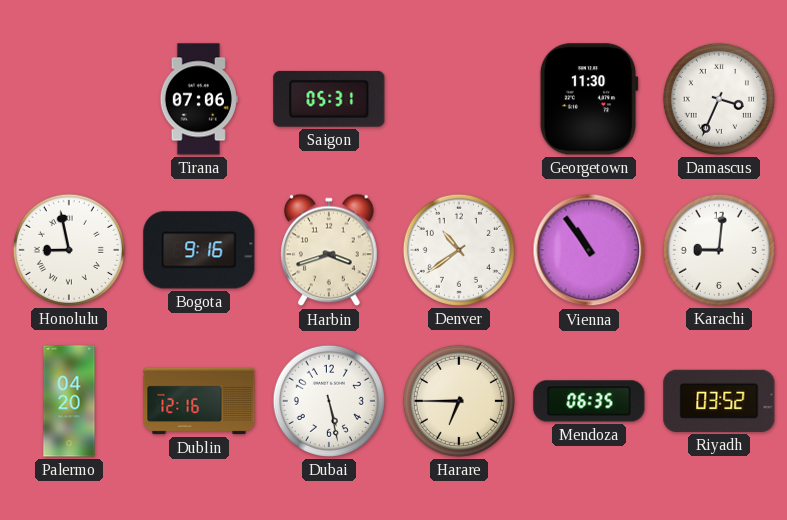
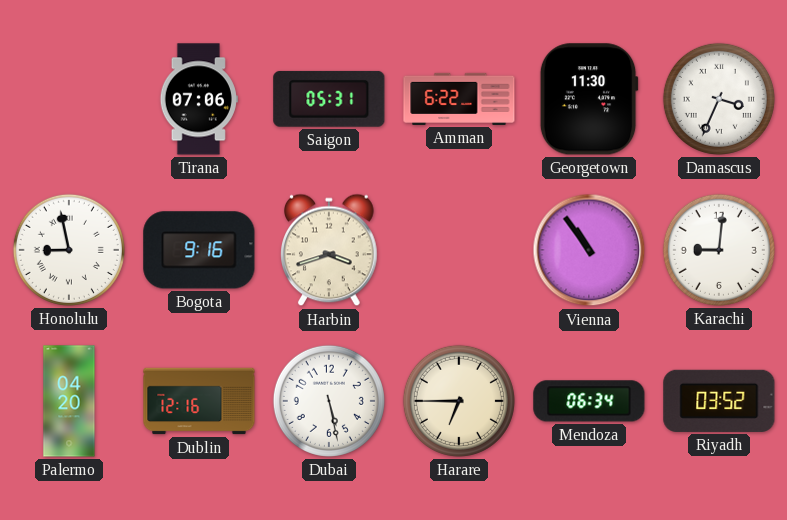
Amman: none -> 6:22 (459, 99)
Denver: 10:39 -> none (459, 250)
Mendoza: 06:35 -> 06:34 (589, 401)
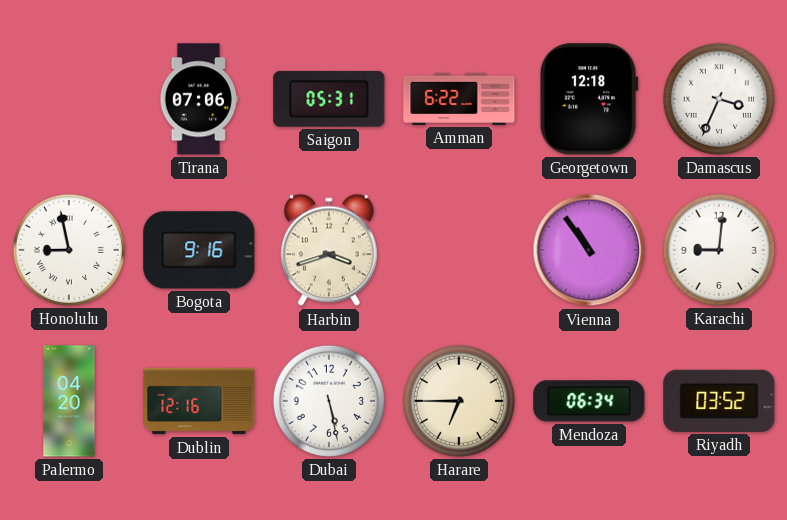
Georgetown: 11:30 -> 12:18 (589, 99)
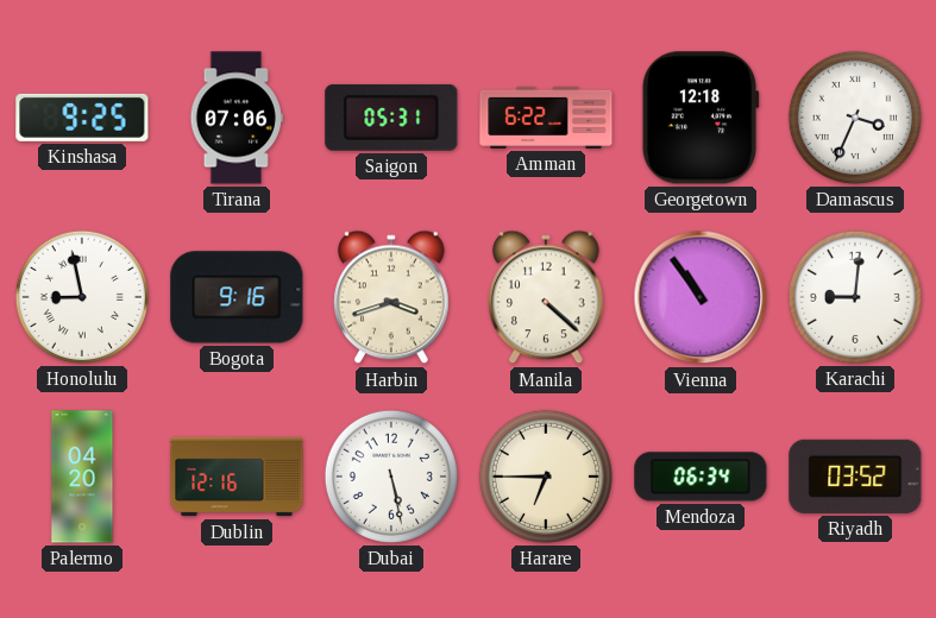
Kinshasa: none -> 9:25 (82, 118)
Manila: none -> 4:22 (547, 297)
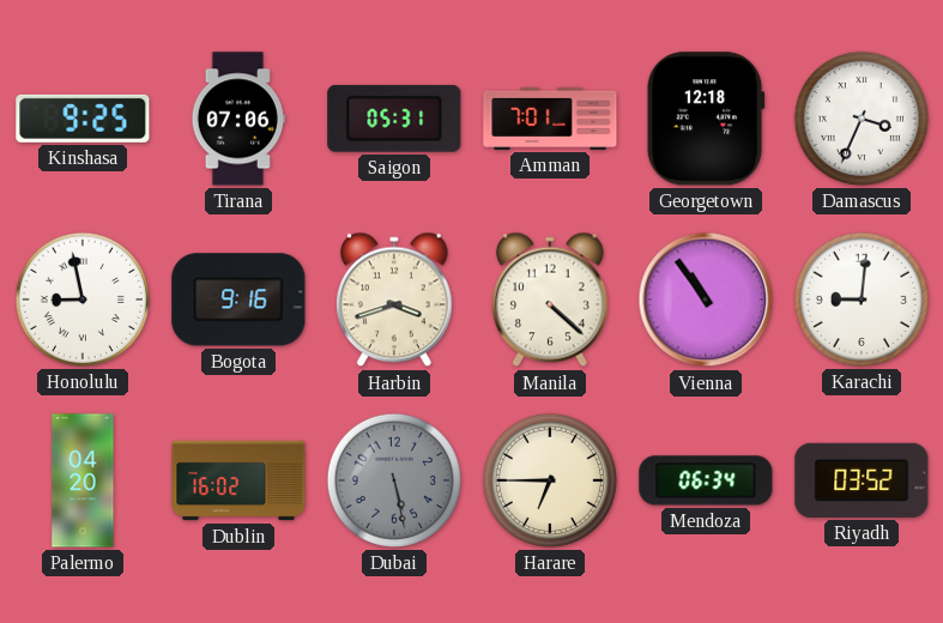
Amman: 6:22 -> 7:01 (550, 119)
Dublin: 12:16 -> 16:02 (238, 480)
Dubai dial: white -> grey (394, 480)
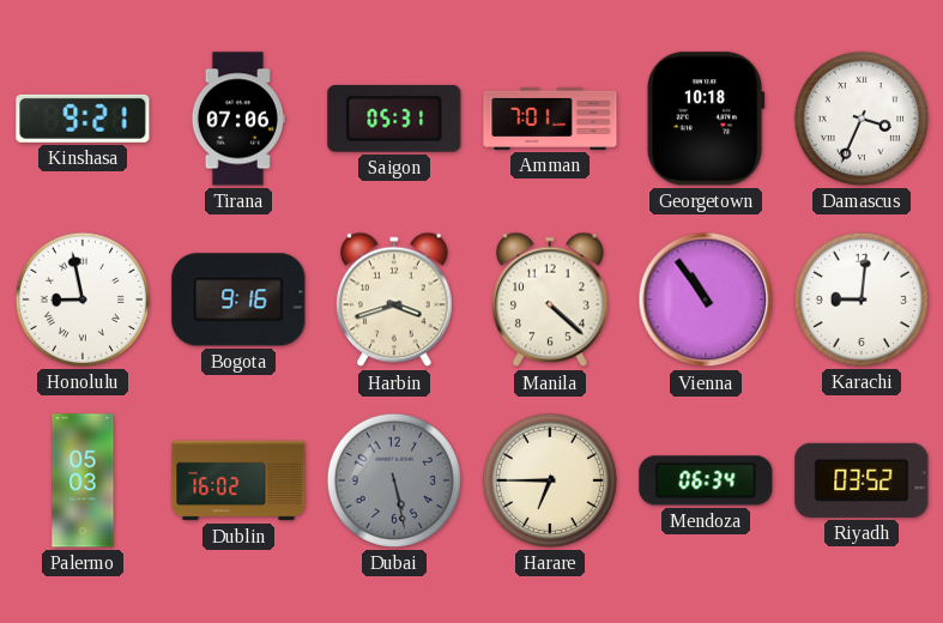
Kinshasa: 9:25 -> 9:21 (83, 119)
Georgetown: 12:18 -> 10:18 (706, 119)
Palermo: 04:20 -> 05:03 (83, 480)
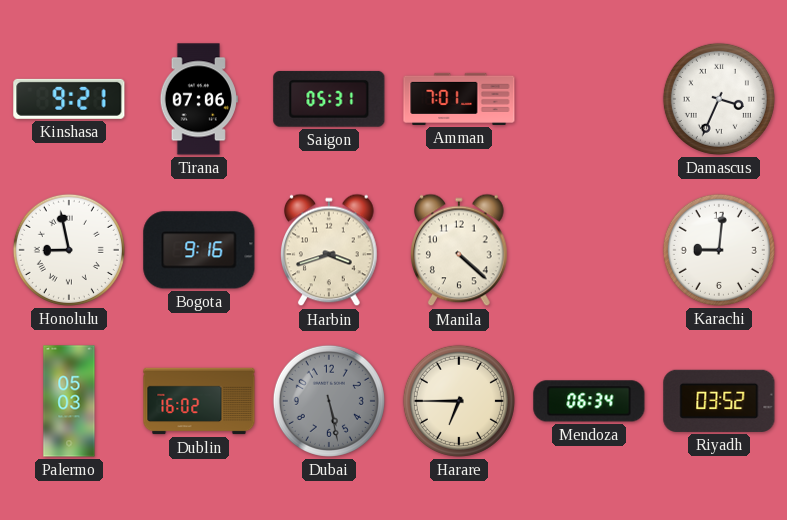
Georgetown: 10:18 -> none (706, 119)
Vienna: 10:54 -> none (706, 300)
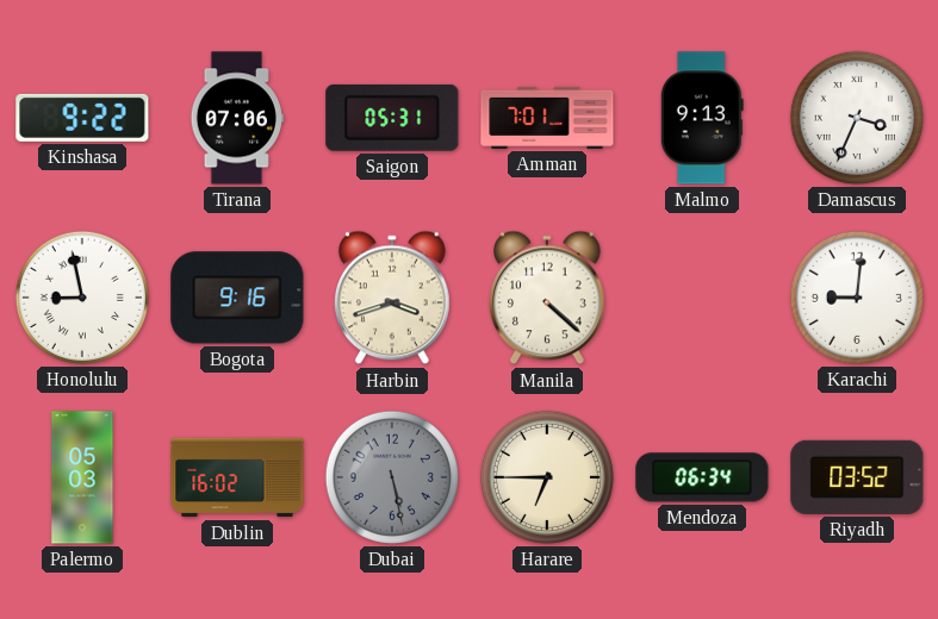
Kinshasa: 9:21 -> 9:22 (82, 118)
Malmo: none -> 9:13 (702, 118)
